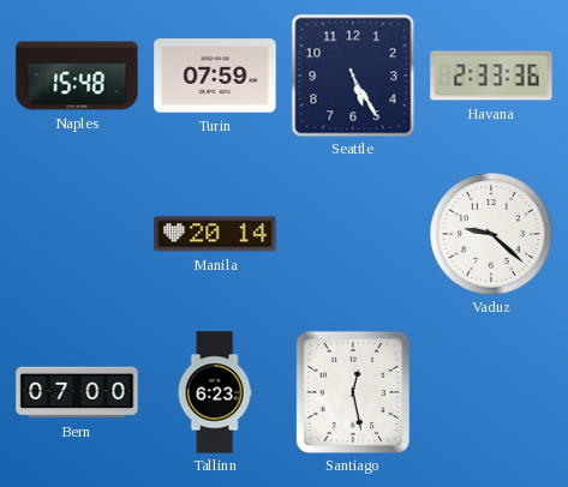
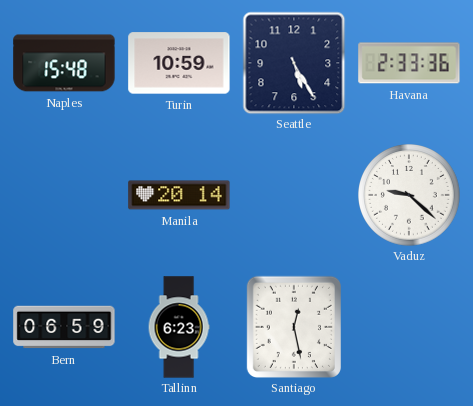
Turin: 07:59 -> 10:59 (179, 63)
Bern: 07:00 -> 06:59 (64, 327)
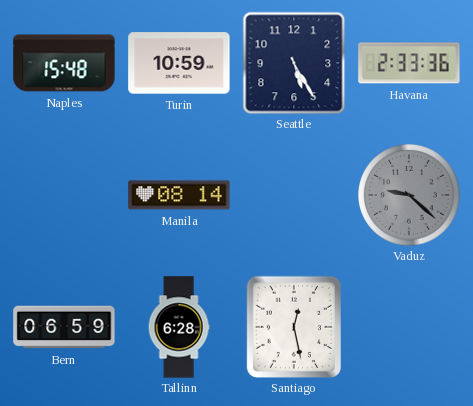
Manila: 20:14 -> 08:14 (179, 195)
Vaduz dial: white -> grey (409, 195)
Tallinn: 6:23 -> 6:28 (179, 327)
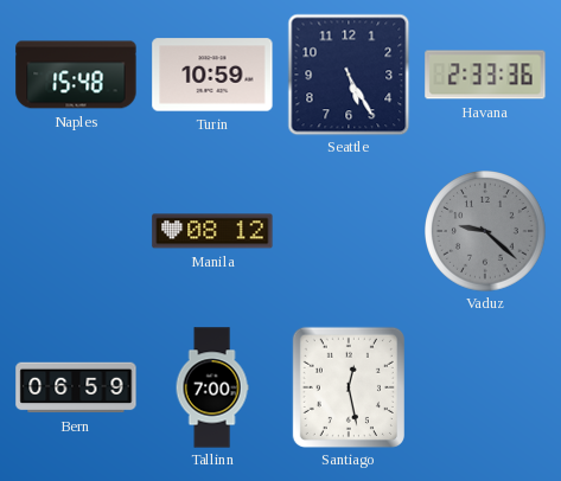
Manila: 08:14 -> 08:12 (212, 231)
Tallinn: 6:28 -> 7:00 (212, 387)
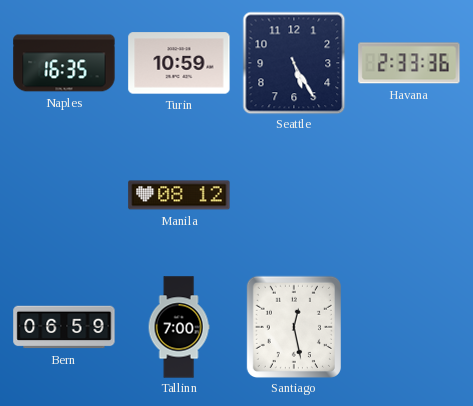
Naples: 15:48 -> 16:35 (64, 63)
Vaduz: 9:22 -> none (485, 231)
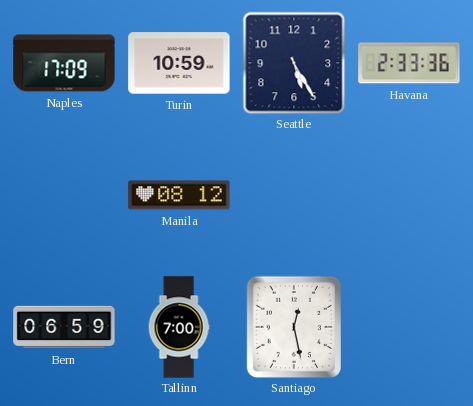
Naples: 16:35 -> 17:09 (64, 63)
